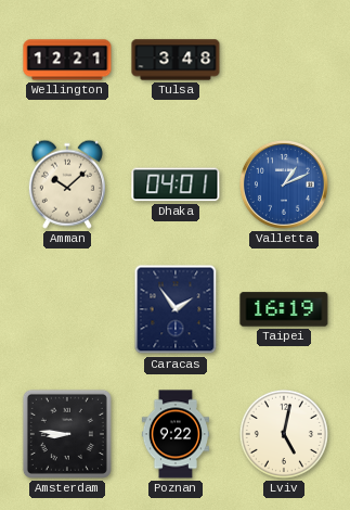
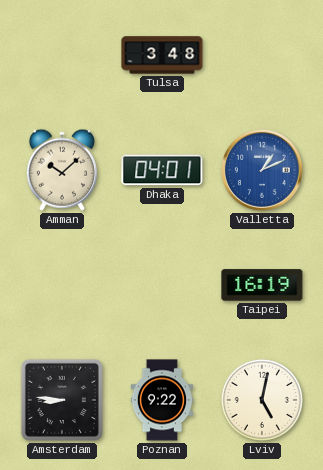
Wellington: 12:21 -> none (67, 60)
Caracas: 1:54 -> none (176, 309)
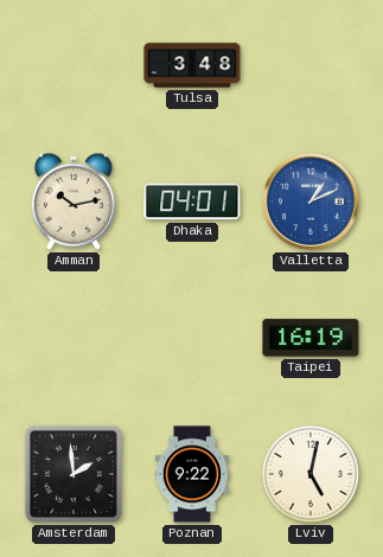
Amman: 10:08 -> 10:13 (74, 201)
Amsterdam: 8:46 -> 1:59 (74, 474)
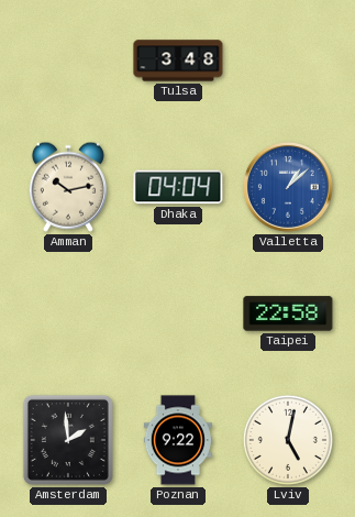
Dhaka: 04:01 -> 04:04 (178, 187)
Valletta: 1:11 -> 1:08 (288, 187)
Taipei: 16:19 -> 22:58 (288, 313)
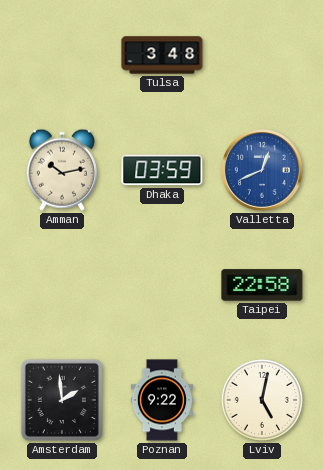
Dhaka: 04:04 -> 03:59 (162, 170)
Valletta: 1:08 -> 12:41 (262, 170)
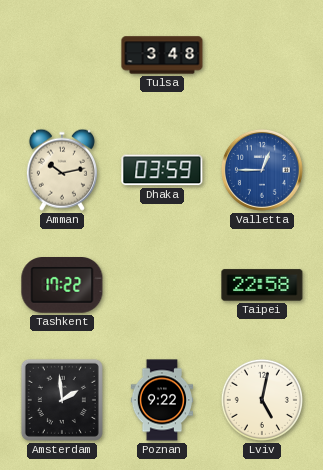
Valletta: 12:41 -> 12:45 (262, 170)
Tashkent: none -> 17:22 (62, 286)
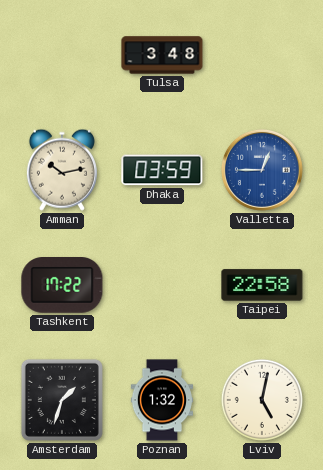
Amsterdam: 1:59 -> 1:33 (62, 400)
Poznan: 9:22 -> 1:32 (161, 400)
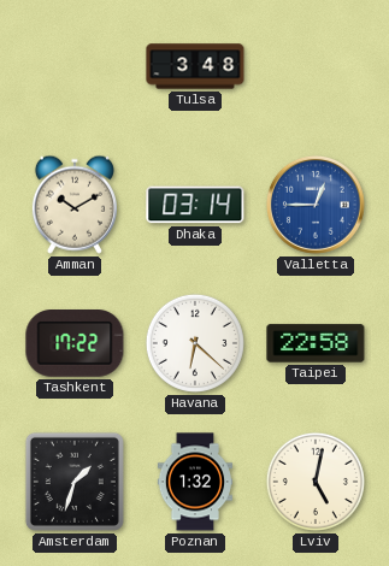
Amman: 10:13 -> 10:10 (75, 205)
Dhaka: 03:59 -> 03:14 (195, 205)
Havana: none -> 6:22 (195, 343)
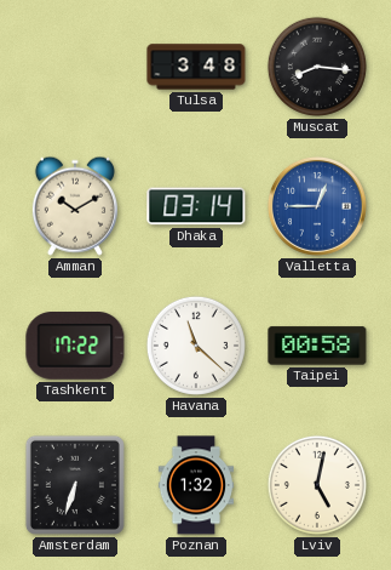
Muscat: none -> 8:16 (317, 67)
Havana: 6:22 -> 11:22 (196, 346)
Taipei: 22:58 -> 00:58 (317, 346)
Amsterdam: 1:33 -> 6:33 (75, 485)
